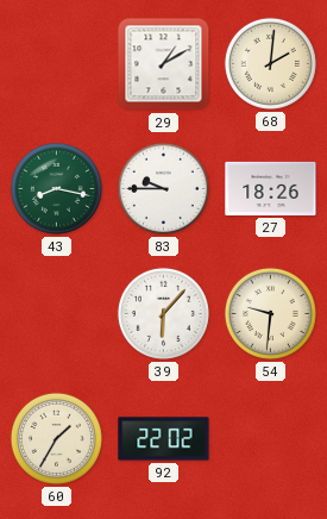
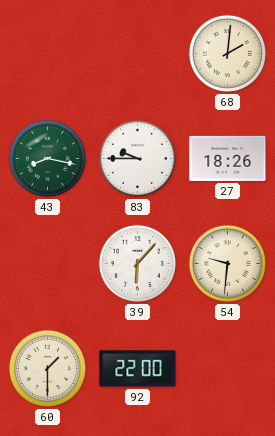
29: 1:10 -> none (164, 64)
60: 1:35 -> 1:30 (47, 368)
92: 22:02 -> 22:00 (138, 369)
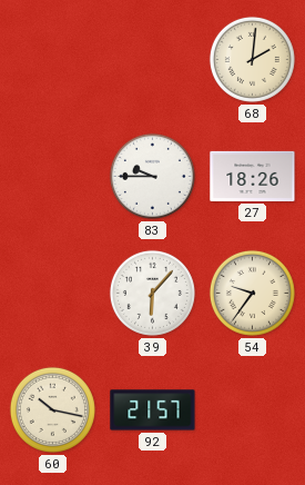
43: 8:17 -> none (47, 158)
54: 9:31 -> 9:36 (252, 293)
60: 1:30 -> 10:17 (52, 409)
92: 22:00 -> 21:57 (153, 410)
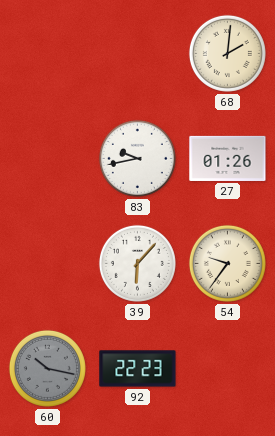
83: 9:45 -> 9:43 (137, 158)
27: 18:26 -> 01:26 (228, 158)
60 dial: cream -> grey (47, 368)
92: 21:57 -> 22:23 (138, 369)
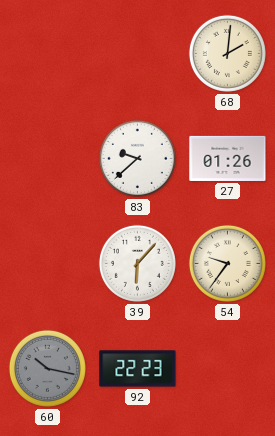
83: 9:43 -> 9:38 (137, 158)
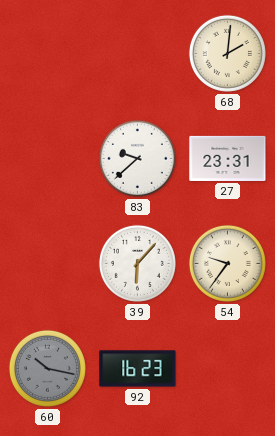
27: 01:26 -> 23:31 (228, 158)
92: 22:23 -> 16:23 (138, 369)
